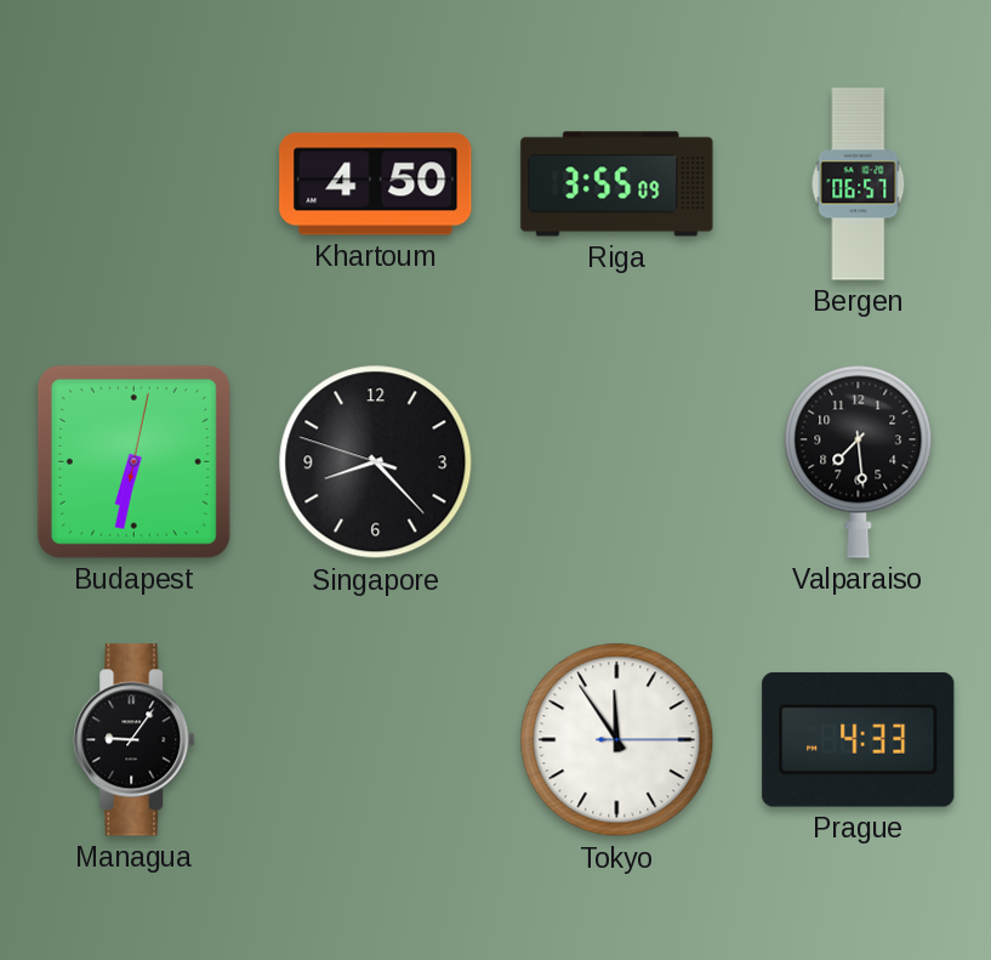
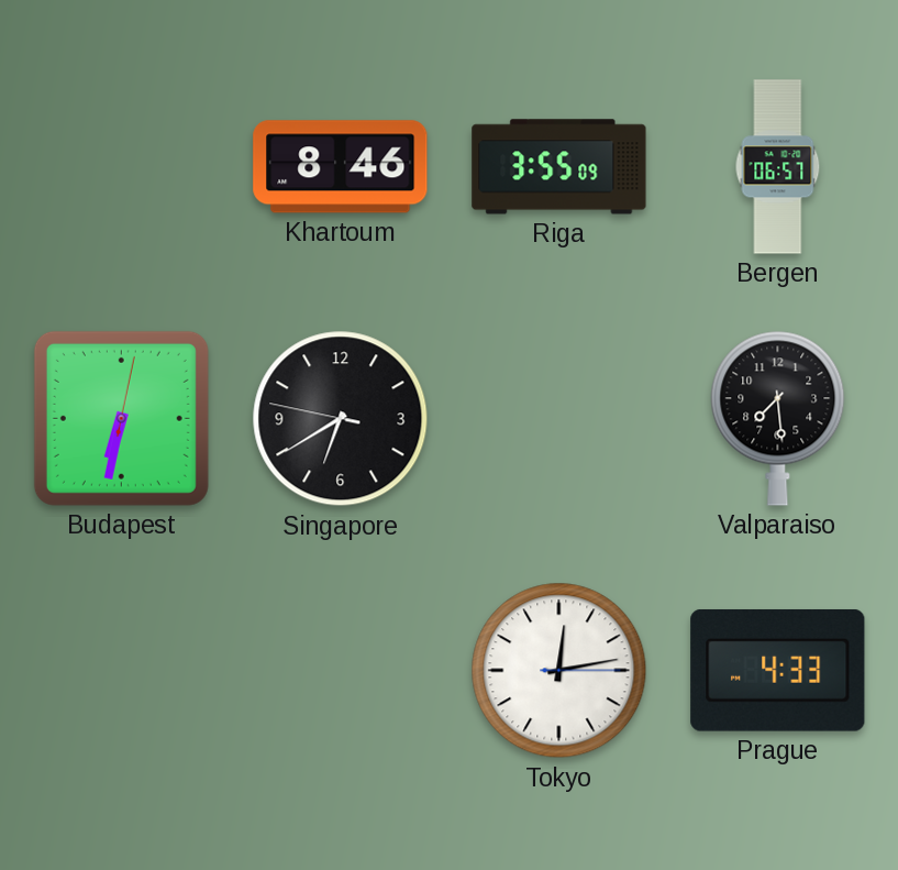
Khartoum: 4:50 -> 8:46 (341, 167)
Singapore: 8:22 -> 6:39 (341, 419)
Managua: 9:06 -> none (135, 740)
Tokyo: 11:54 -> 12:13 (559, 671)
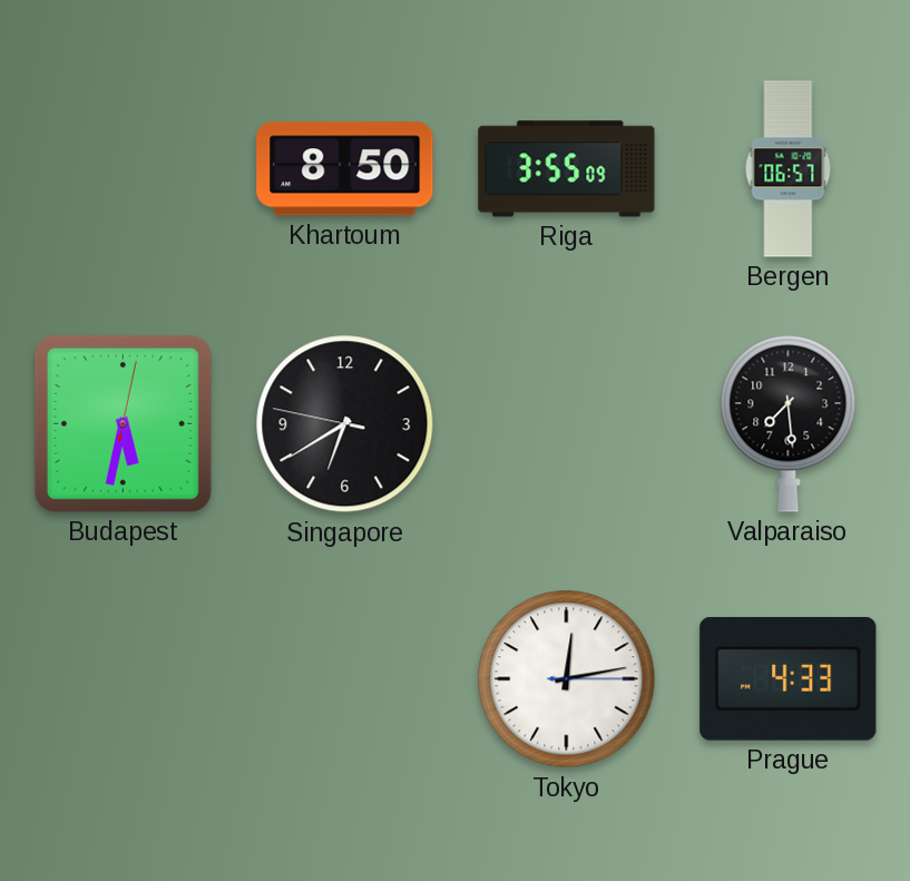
Khartoum: 8:46 -> 8:50 (345, 169)
Budapest: 6:32 -> 5:32 (123, 423)
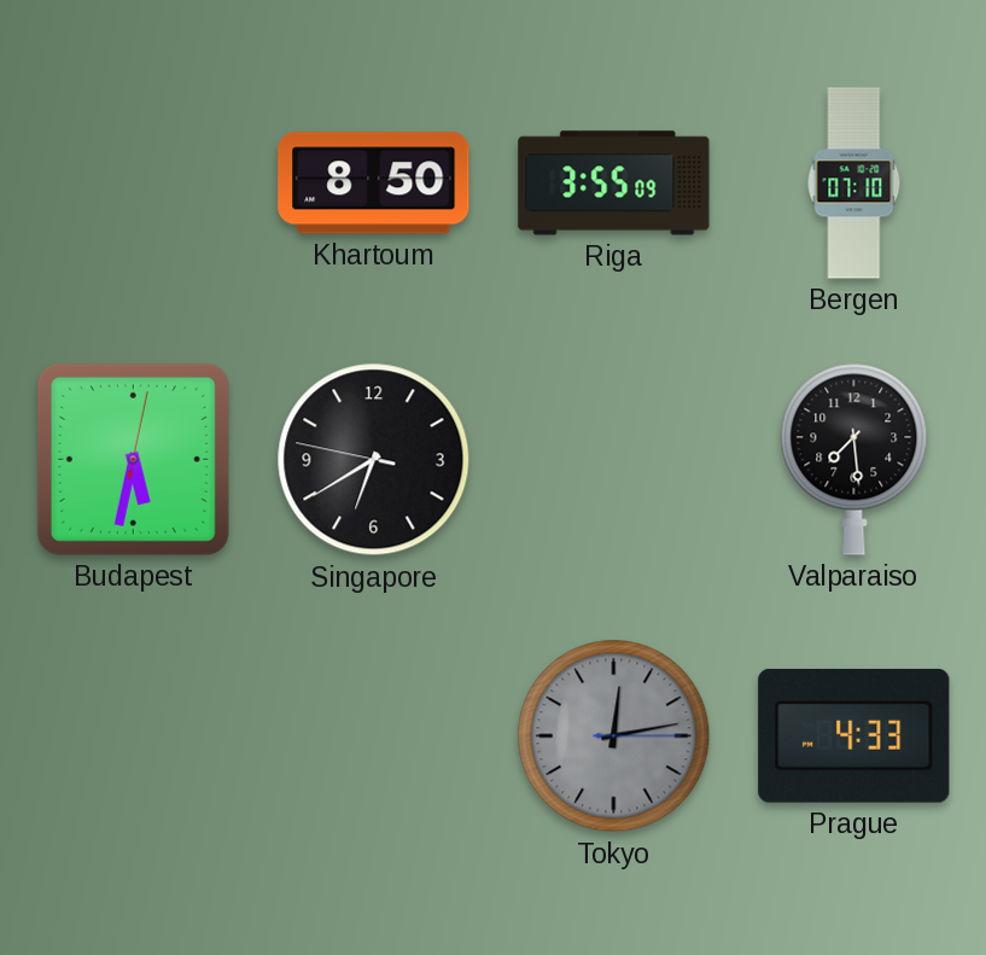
Bergen: 06:57 -> 07:10 (854, 184)
Tokyo dial: white -> grey (614, 736)
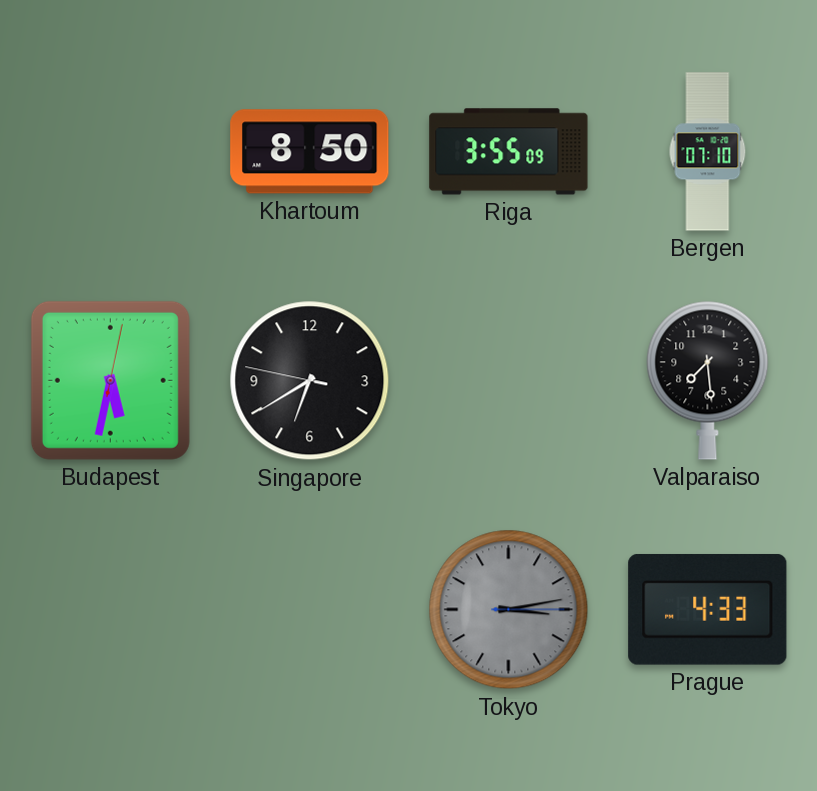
Tokyo: 12:13 -> 3:13 (509, 610)
